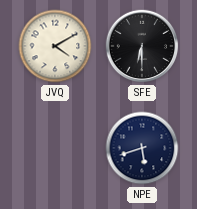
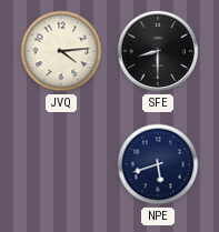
JVQ: 4:10 -> 4:14 (61, 51)
SFE: 6:30 -> 8:30 (158, 51)
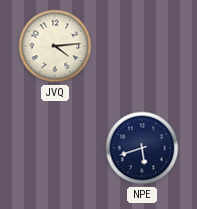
SFE: 8:30 -> none (158, 51)
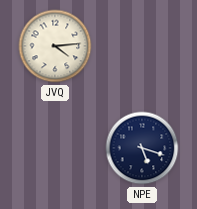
NPE: 5:42 -> 5:18 (142, 148)
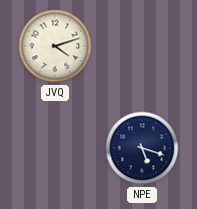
JVQ: 4:14 -> 4:12 (55, 46)
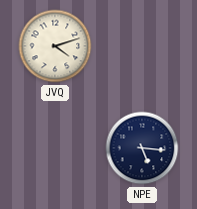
NPE: 5:18 -> 5:16 (142, 148)
